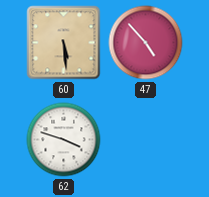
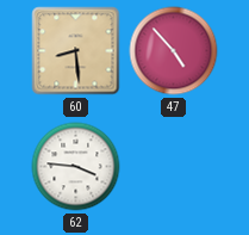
60: 5:29 -> 8:29 (76, 51)
62: 3:48 -> 3:46 (76, 167)
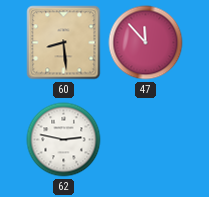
47: 4:53 -> 11:53 (146, 43)
62: 3:46 -> 2:47 (64, 140)
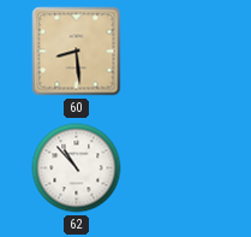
47: 11:53 -> none (146, 43)
62: 2:47 -> 10:53 (77, 168)
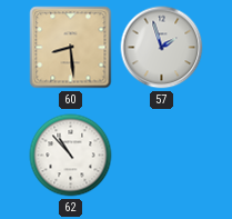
57: none -> 1:57 (162, 48)
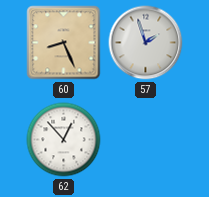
60: 8:29 -> 8:26 (64, 43)
62: 10:53 -> 12:53 (64, 140)
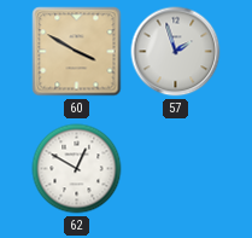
60: 8:26 -> 3:50 (77, 52)
62: 12:53 -> 12:50 (77, 169)
